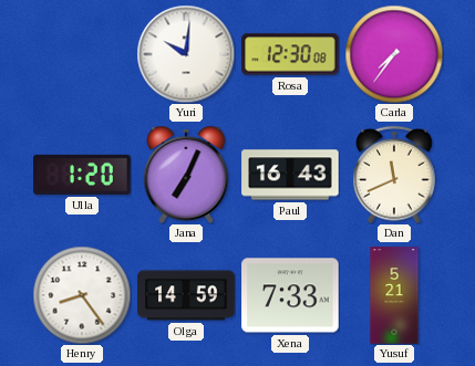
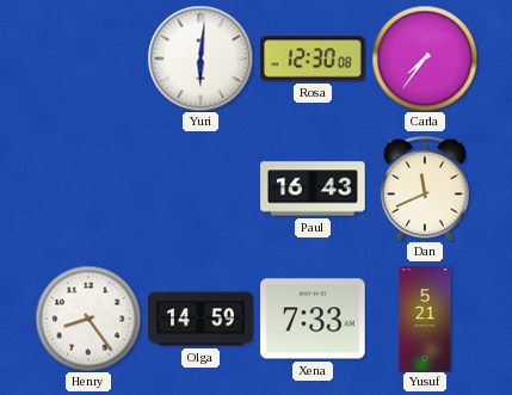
Yuri: 10:01 -> 6:01 (201, 58)
Ulla: 1:20 -> none (82, 175)
Jana: 7:04 -> none (186, 176)
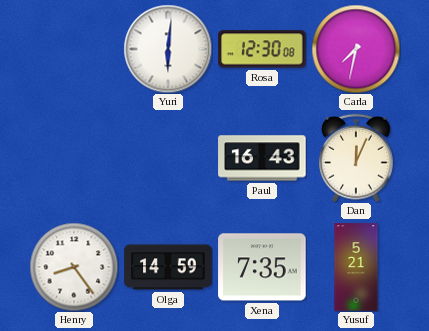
Carla: 7:36 -> 7:32 (356, 49)
Dan: 11:41 -> 12:04 (356, 158)
Xena: 7:33 -> 7:35 (262, 267)
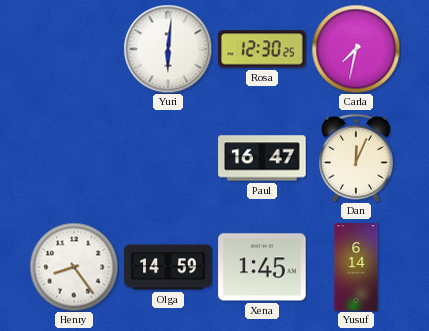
Rosa: 12:30:08 -> 12:30:25 (262, 49)
Paul: 16:43 -> 16:47 (262, 158)
Xena: 7:35 -> 1:45 (262, 267)
Yusuf: 5:21 -> 6:14 (356, 267)
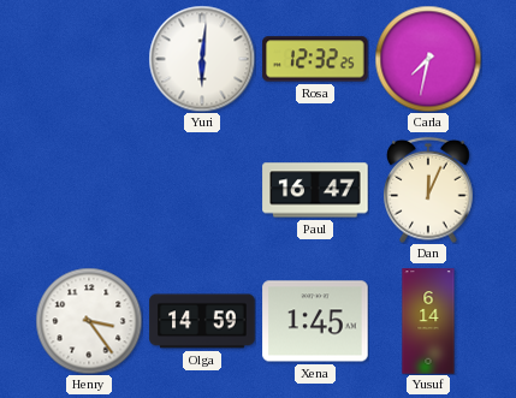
Rosa: 12:30 -> 12:32 (315, 59)
Henry: 8:24 -> 3:24 (89, 321)
